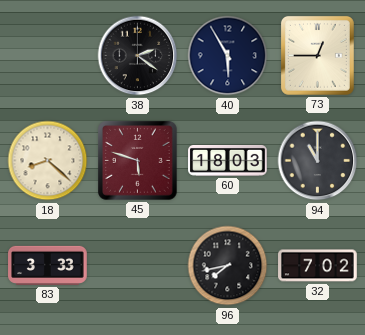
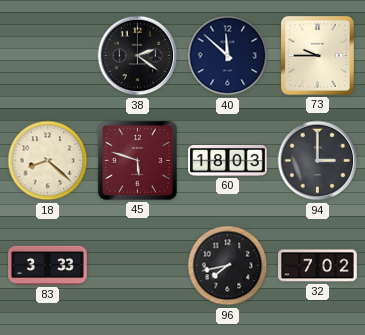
40: 5:55 -> 11:52 (228, 56)
73: 12:45 -> 9:45 (317, 55)
94: 11:00 -> 3:00 (318, 161)
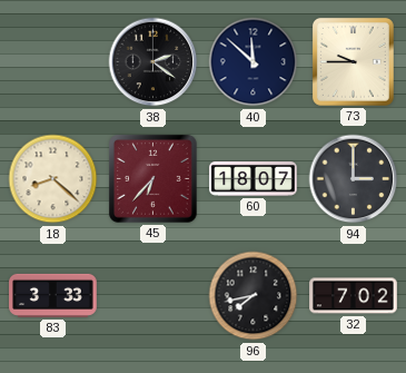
45: 5:48 -> 6:37 (154, 179)
60: 18:03 -> 18:07 (254, 178)
